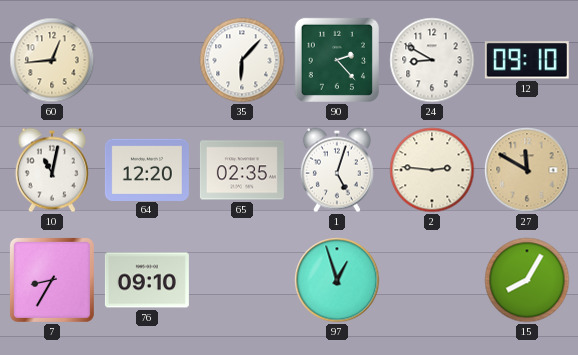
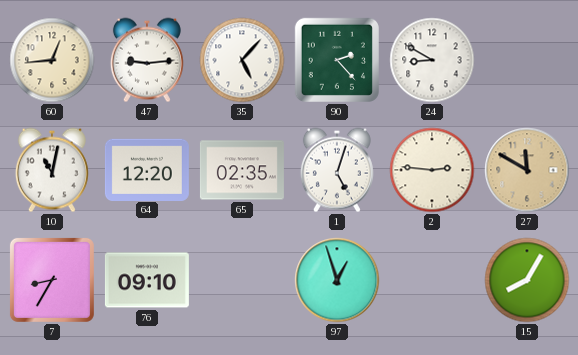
47: none -> 9:14 (147, 60)
35: 6:07 -> 5:07 (242, 60)
12: 09:10 -> none (527, 60)
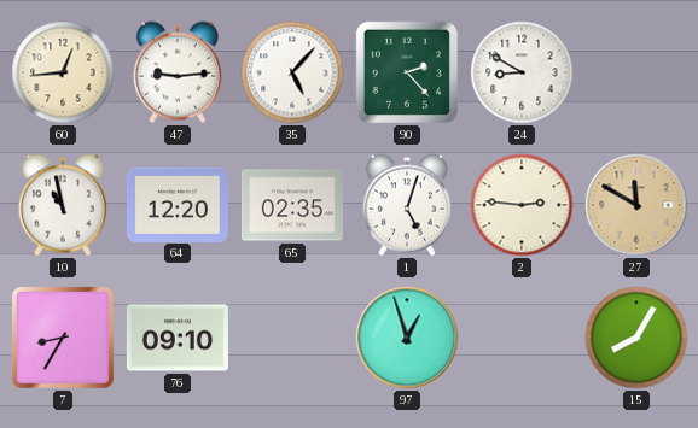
10: 11:02 -> 10:58 (63, 205)
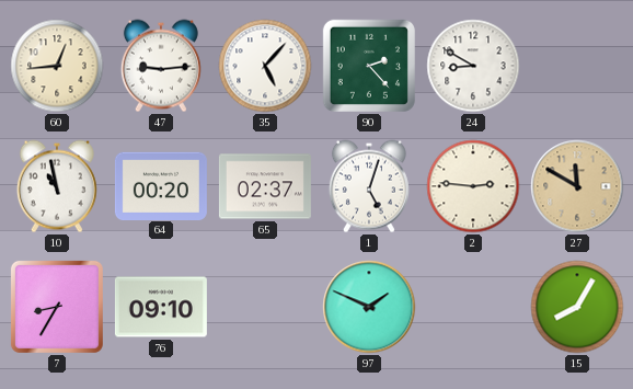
64: 12:20 -> 00:20 (161, 185)
65: 02:35 -> 02:37 (265, 186)
97: 12:57 -> 1:49 (369, 307)
